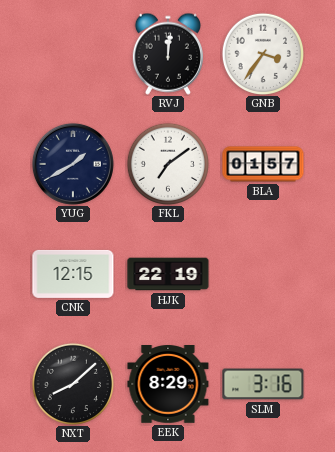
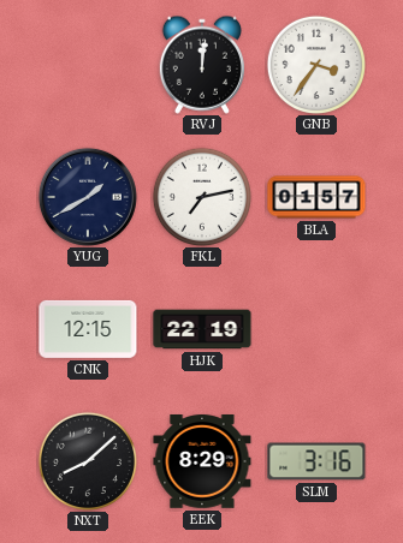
FKL: 7:09 -> 7:13 (201, 196)
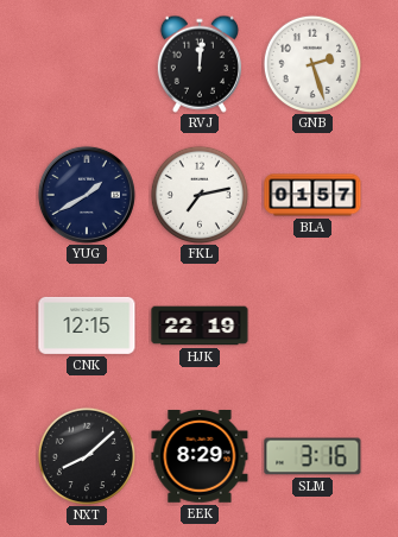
GNB: 3:36 -> 2:27 (311, 63)
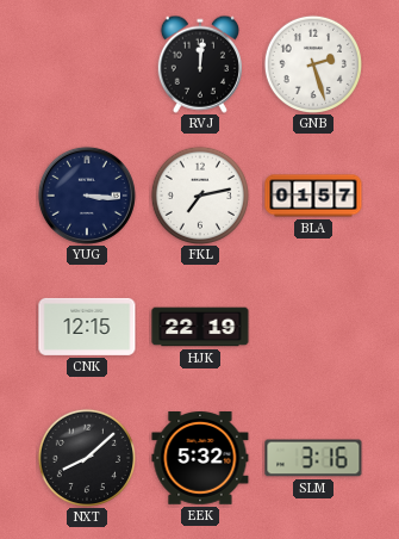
YUG: 1:40 -> 3:16 (87, 196)
EEK: 8:29 -> 5:32 (200, 459)
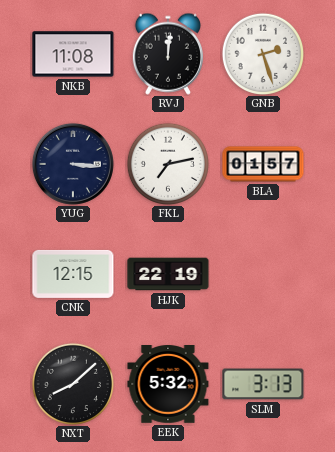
NKB: none -> 11:08 (73, 54)
SLM: 3:16 -> 3:13 (263, 384)
